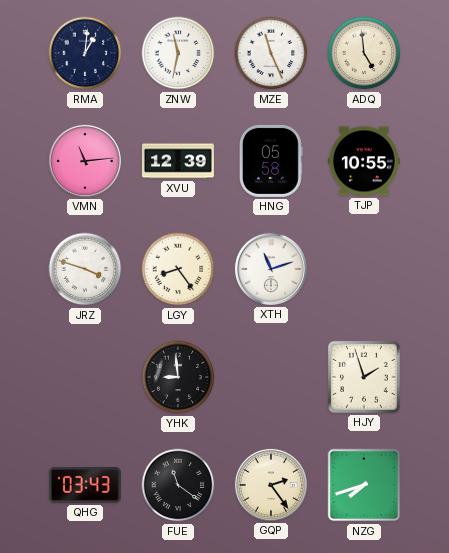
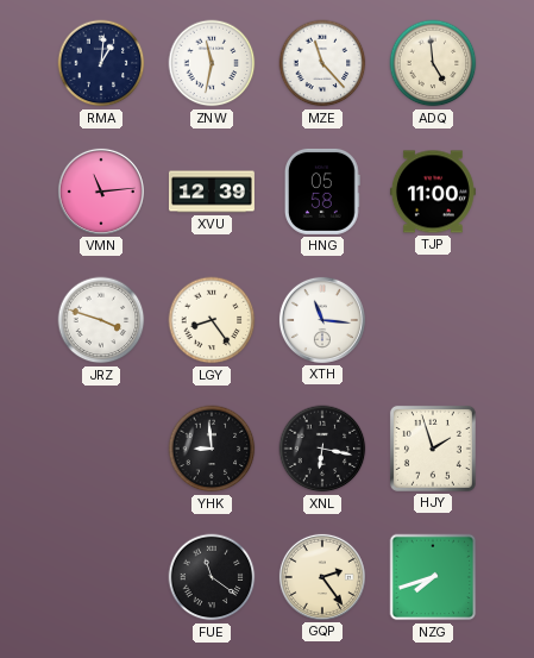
MZE: 11:26 -> 11:23 (322, 63)
TJP: 10:55 -> 11:00 (433, 192)
XTH: 11:12 -> 11:16 (322, 320)
XNL: none -> 6:17 (322, 449)
QHG: 03:43 -> none (85, 485)
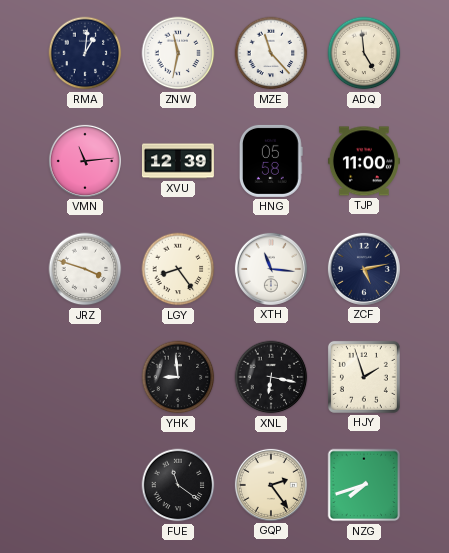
ZCF: none -> 5:13 (364, 269)
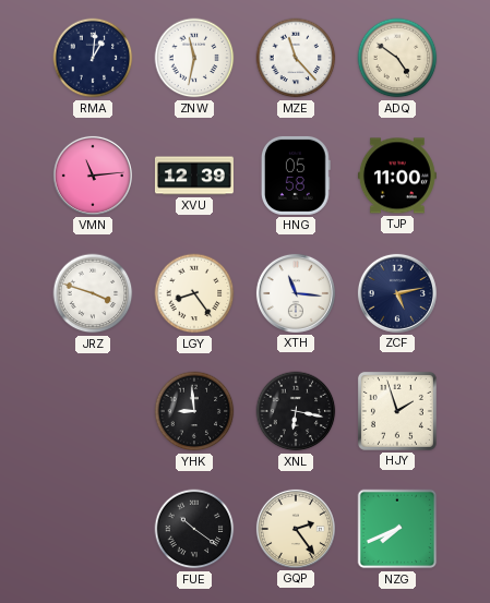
ADQ: 4:59 -> 4:51 (397, 58)
FUE: 11:21 -> 10:21 (194, 529)
NZG: 7:42 -> 7:41 (397, 529)
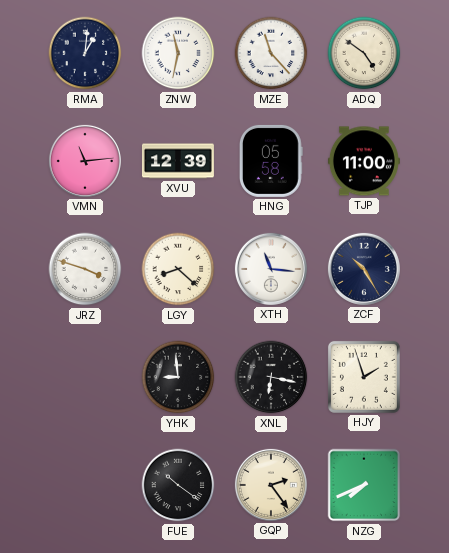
LGY: 8:24 -> 8:22 (178, 269)
ZCF: 5:13 -> 10:25 (364, 269)
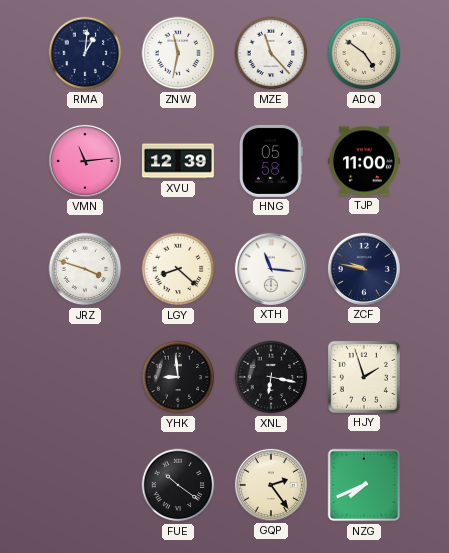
ZCF: 10:25 -> 9:47 (364, 269)
